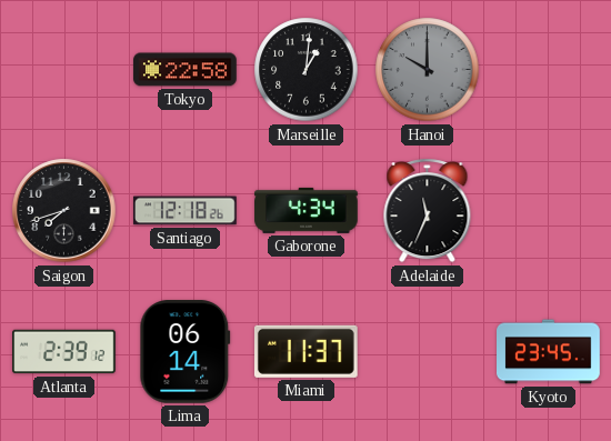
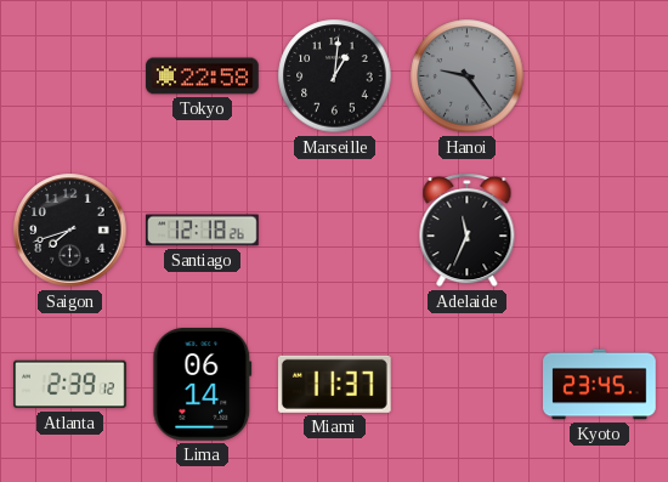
Hanoi: 10:00 -> 9:24 (468, 76)
Gaborone: 4:34 -> none (307, 210)
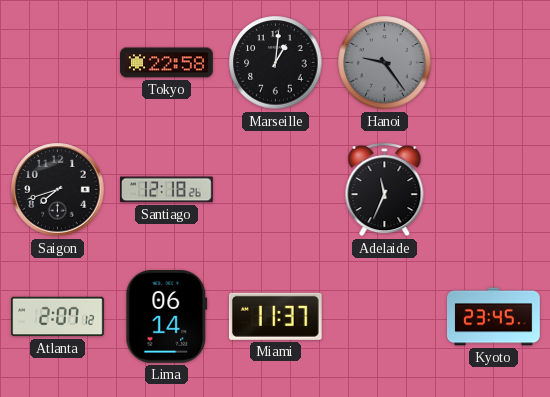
Atlanta: 2:39 -> 2:07 (58, 317)
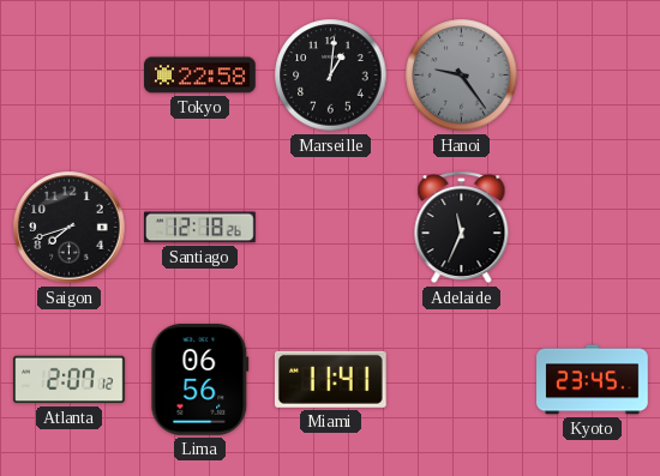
Lima: 06:14 -> 06:56 (200, 380)
Miami: 11:37 -> 11:41 (330, 379)
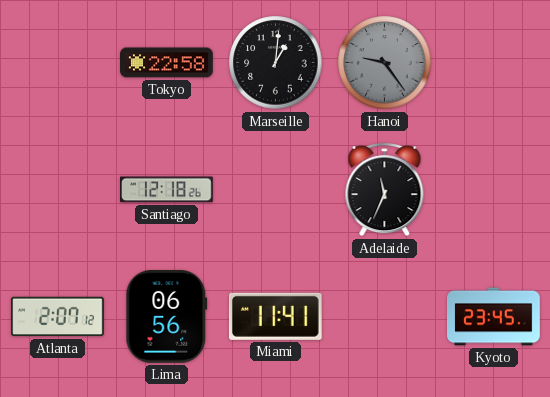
Saigon: 7:42 -> none (70, 228)
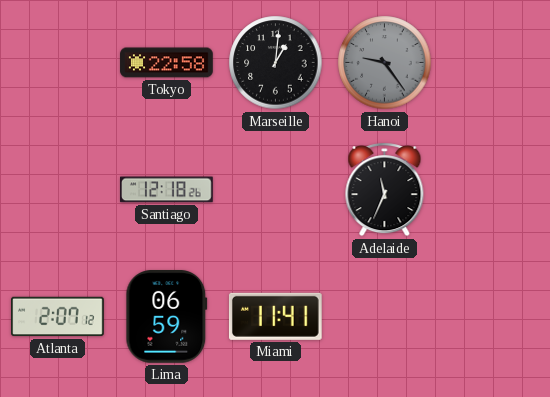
Lima: 06:56 -> 06:59 (167, 317)
Kyoto: 23:45 -> none (494, 317)
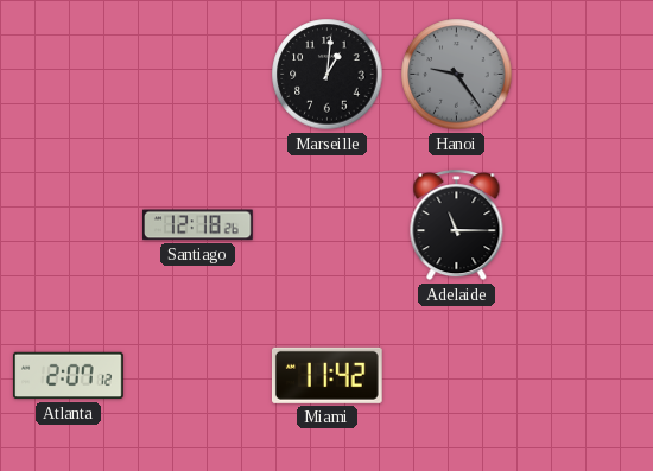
Tokyo: 22:58 -> none (167, 63)
Adelaide: 11:34 -> 11:15 (457, 225)
Lima: 06:59 -> none (167, 317)
Miami: 11:41 -> 11:42 (326, 375)
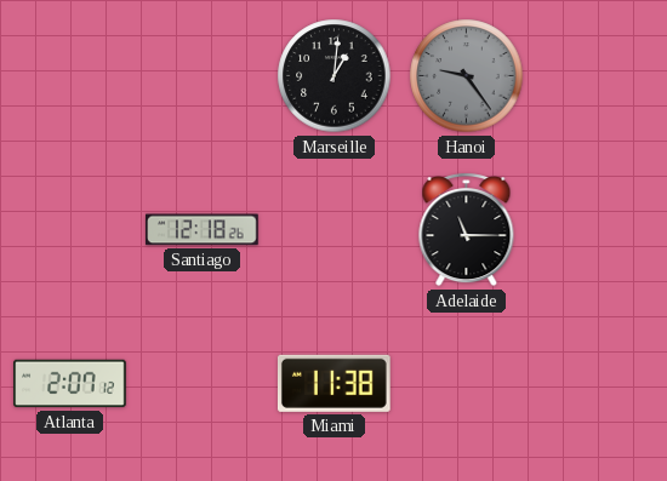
Miami: 11:42 -> 11:38 (333, 383)
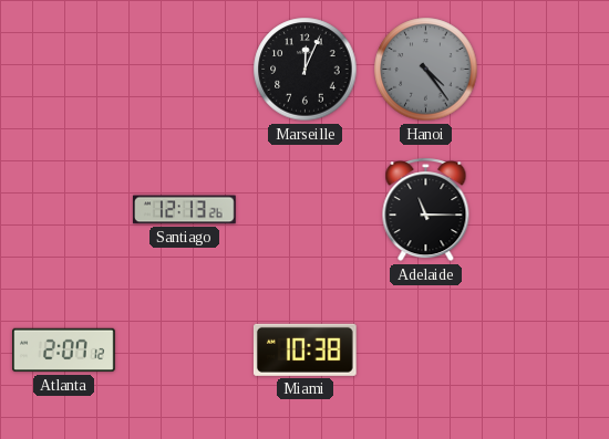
Marseille: 1:01 -> 12:04 (306, 70)
Hanoi: 9:24 -> 4:24 (426, 70)
Santiago: 12:18 -> 12:13 (185, 210)
Miami: 11:38 -> 10:38 (304, 349)
